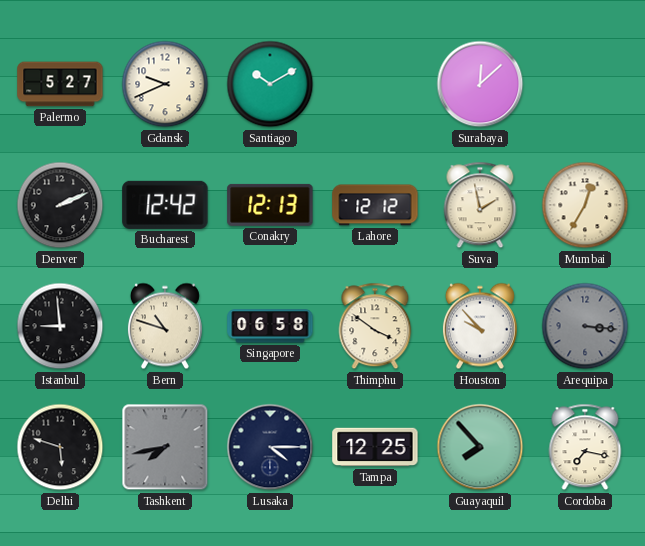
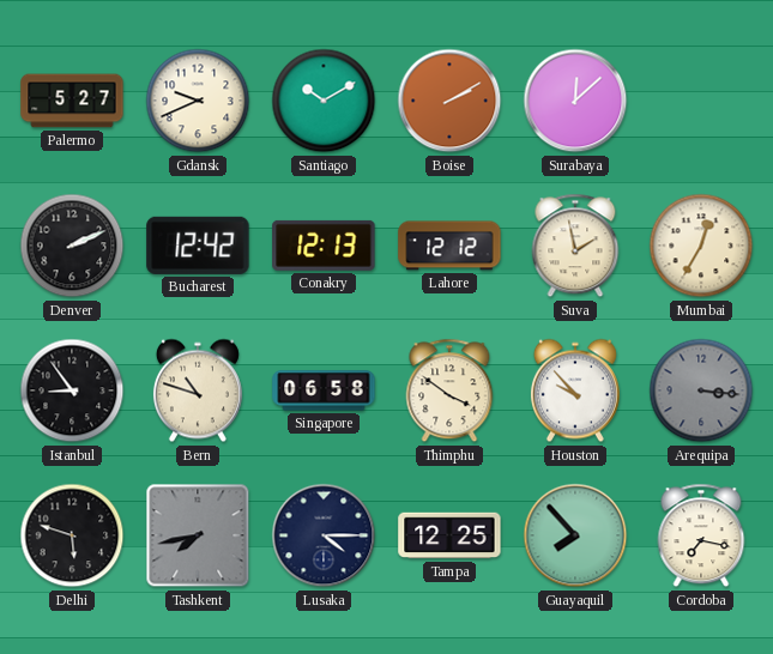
Boise: none -> 2:10 (449, 101)
Istanbul: 8:59 -> 8:54 (72, 390)
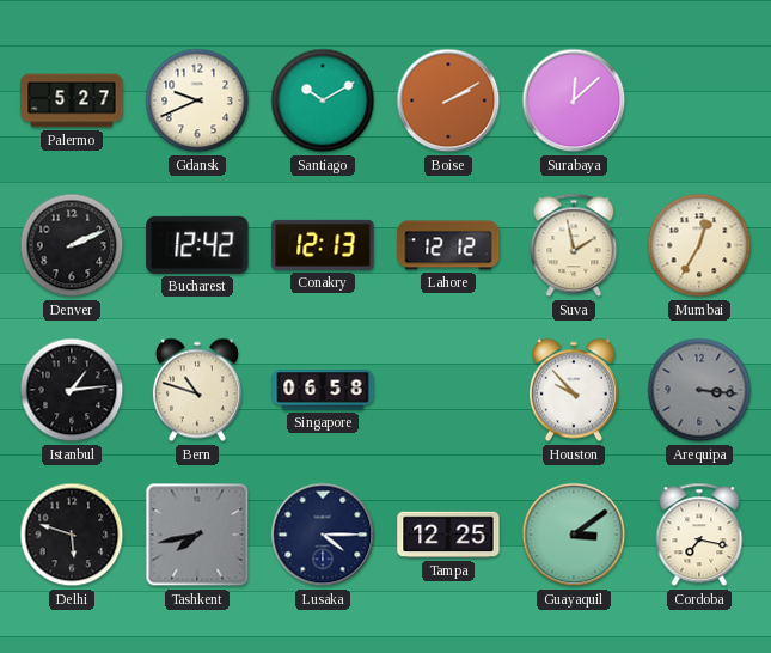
Istanbul: 8:54 -> 1:14 (72, 390)
Thimphu: 3:51 -> none (449, 390)
Guayaquil: 7:53 -> 3:09 (574, 535)
